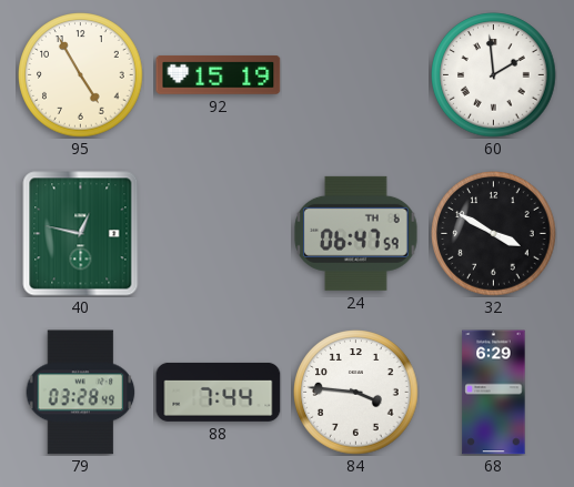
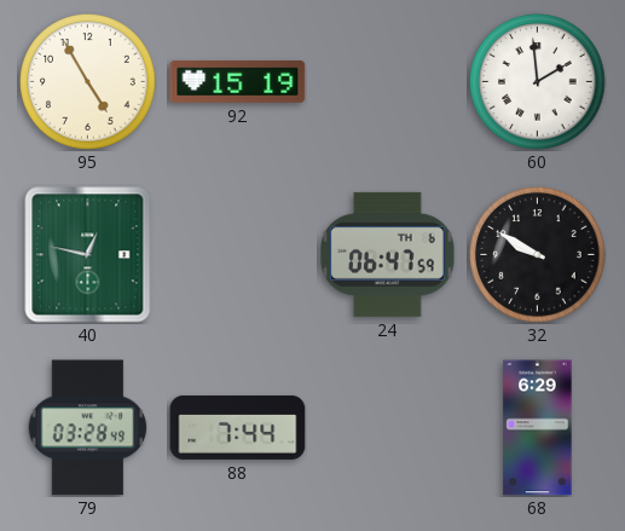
32: 3:50 -> 9:50 (538, 255)
84: 3:46 -> none (356, 393)
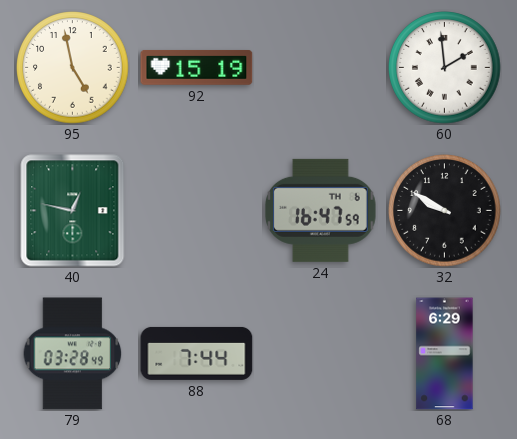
95: 4:55 -> 4:58 (73, 68)
24: 06:47 -> 16:47 (321, 210)
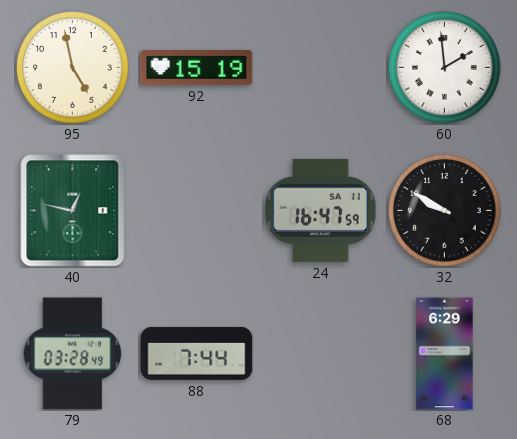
24 date: TH 6 -> SA 11 (321, 210)
